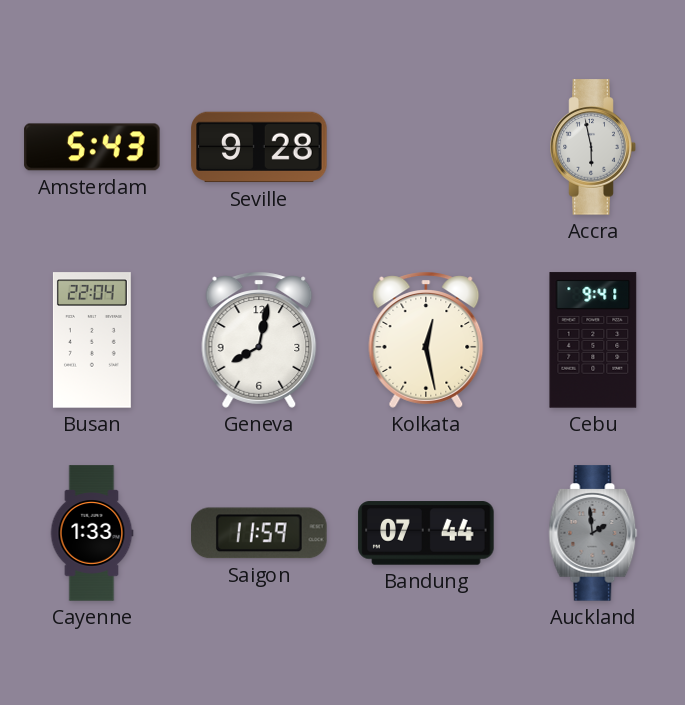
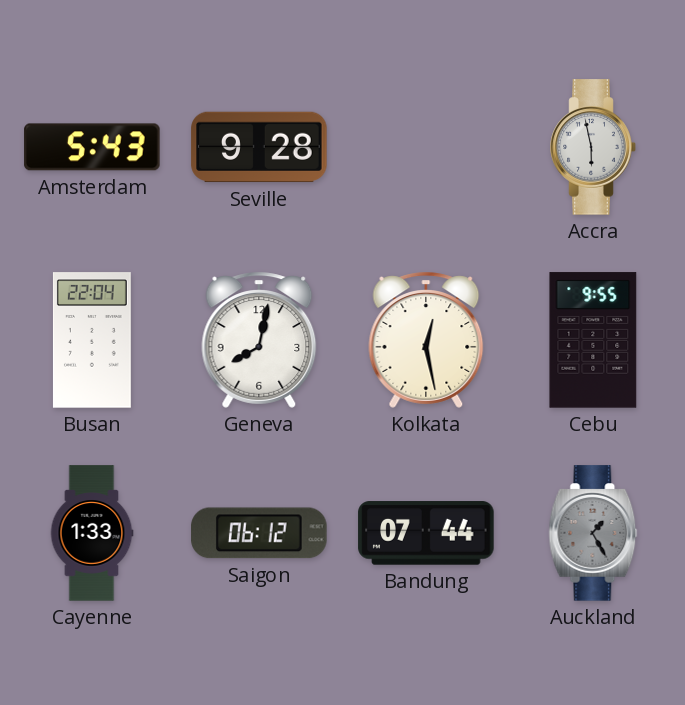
Cebu: 9:41 -> 9:55 (593, 340)
Saigon: 11:59 -> 06:12 (259, 533)
Auckland: 1:59 -> 1:25 (593, 533)
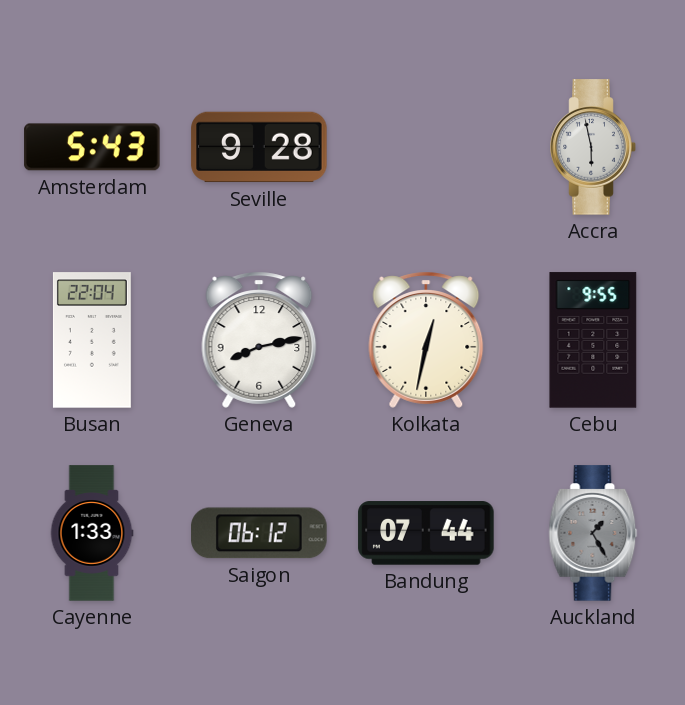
Geneva: 8:02 -> 8:13 (259, 340)
Kolkata: 12:28 -> 12:32 (426, 340)
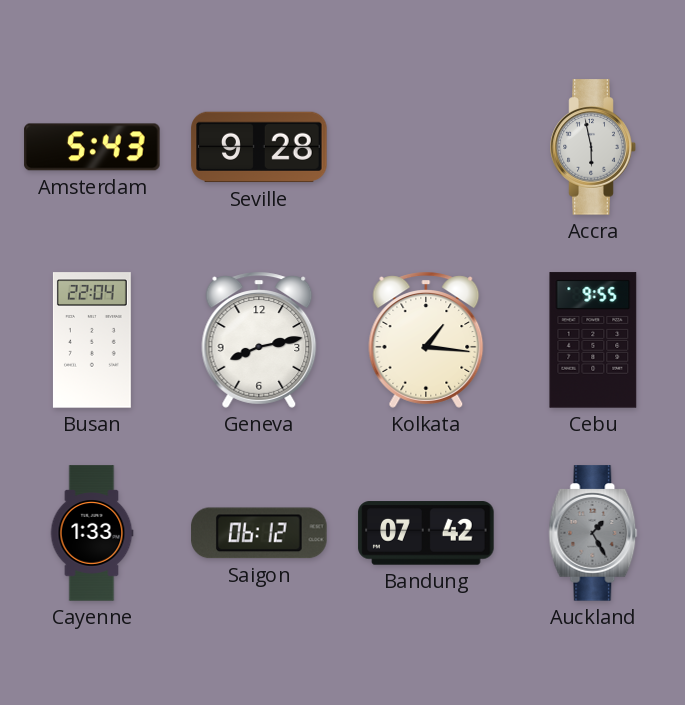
Kolkata: 12:32 -> 1:16 (426, 340)
Bandung: 07:44 -> 07:42 (426, 533)
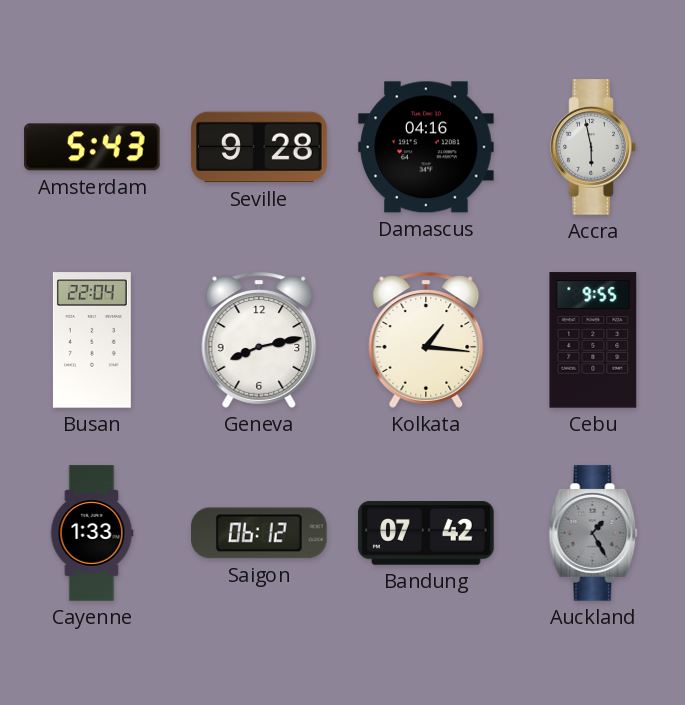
Damascus: none -> 04:16 (426, 147)
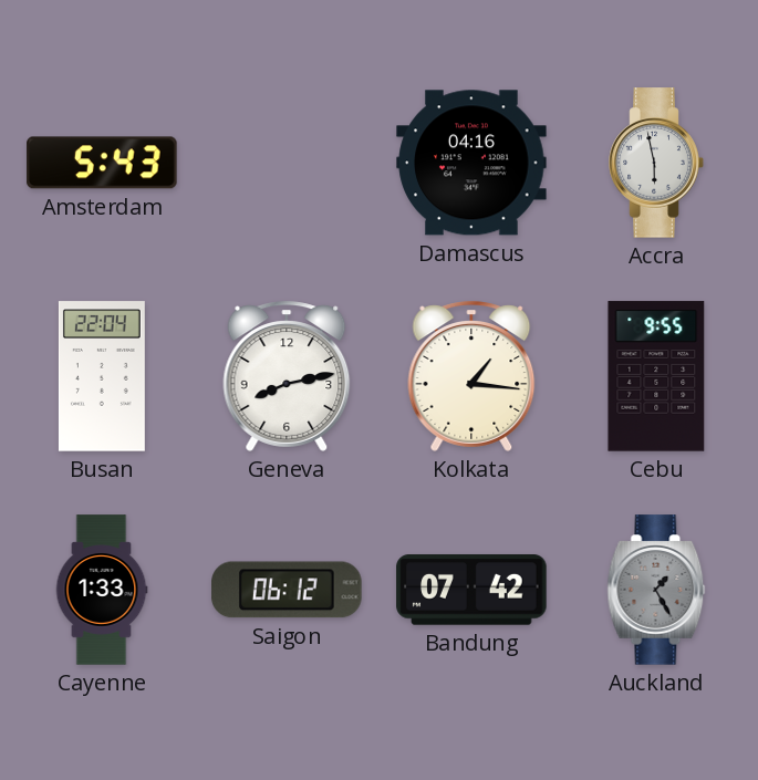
Seville: 9:28 -> none (259, 147)
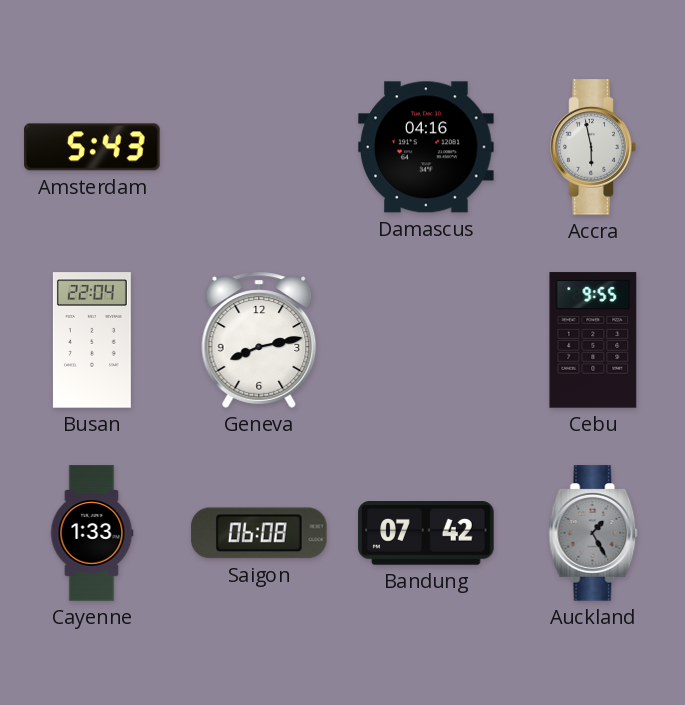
Kolkata: 1:16 -> none (471, 376)
Saigon: 06:12 -> 06:08 (259, 533)
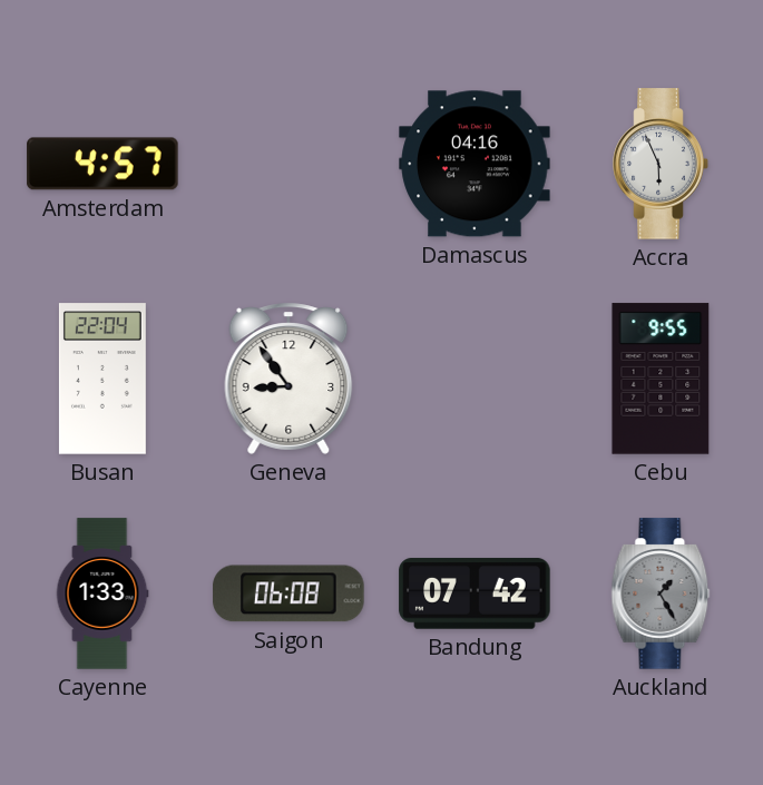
Amsterdam: 5:43 -> 4:57 (102, 164)
Accra: 5:58 -> 5:56 (661, 164)
Geneva: 8:13 -> 8:54 (288, 379)
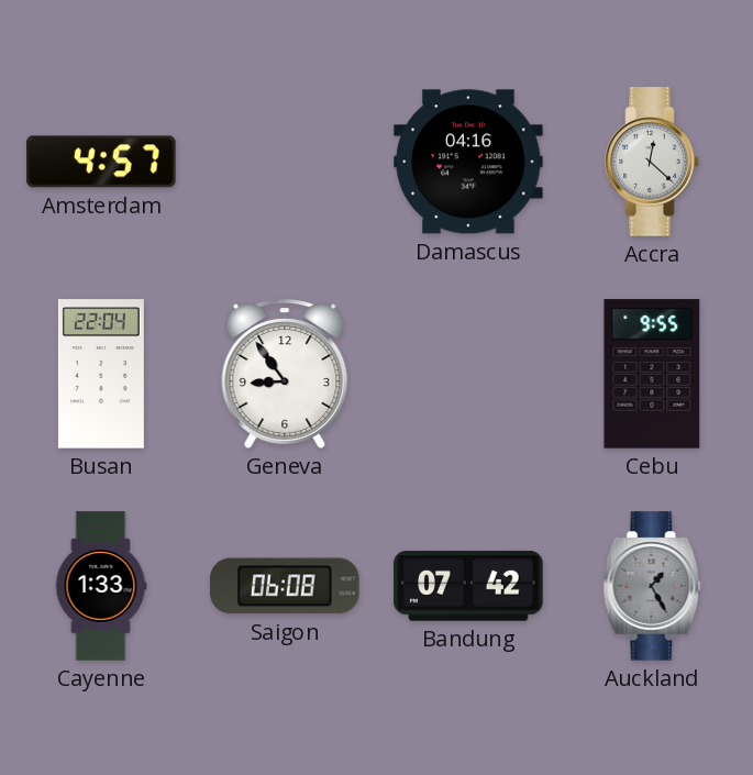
Accra: 5:56 -> 12:22 (652, 162)
